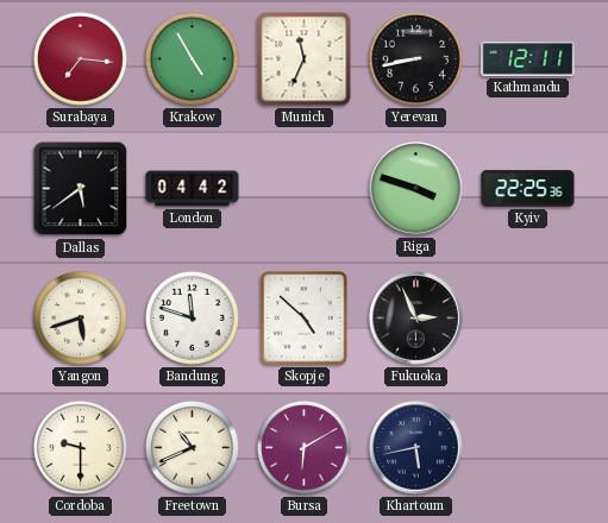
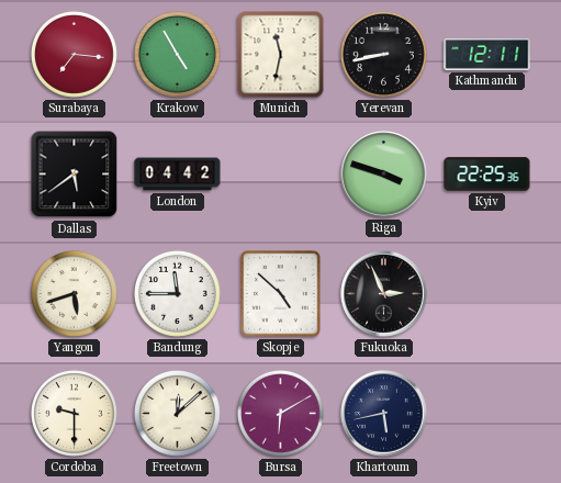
Munich: 11:34 -> 11:32 (281, 55)
Bandung: 11:48 -> 11:45 (177, 293)
Freetown: 10:41 -> 12:08 (177, 413)
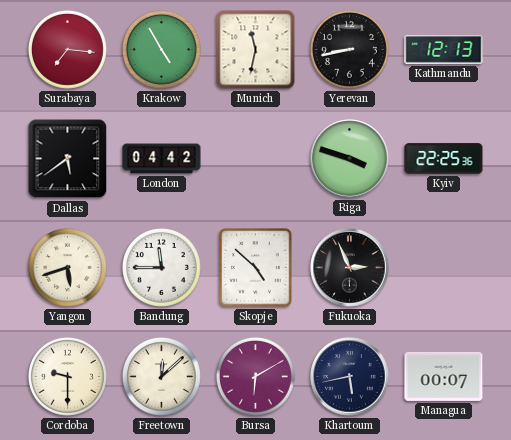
Kathmandu: 12:11 -> 12:13 (444, 50)
Managua: none -> 00:07 (444, 376)
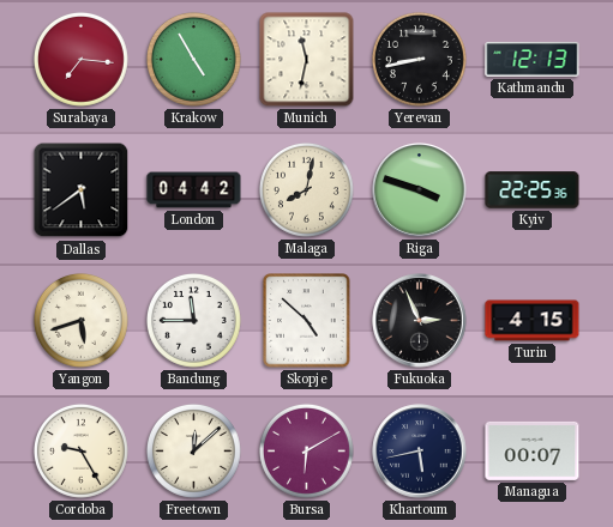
Malaga: none -> 8:02 (306, 189)
Turin: none -> 4:15 (533, 321)
Cordoba: 9:30 -> 9:25 (80, 450)
